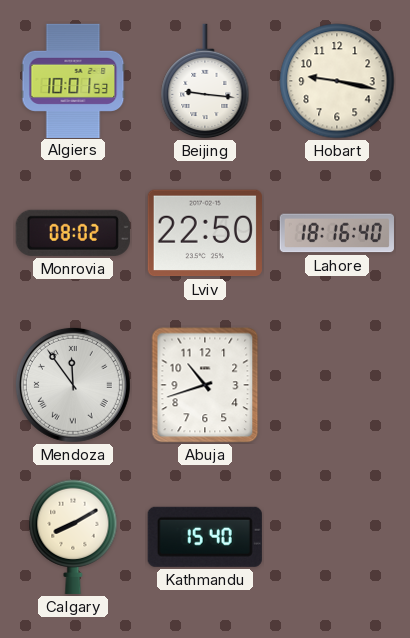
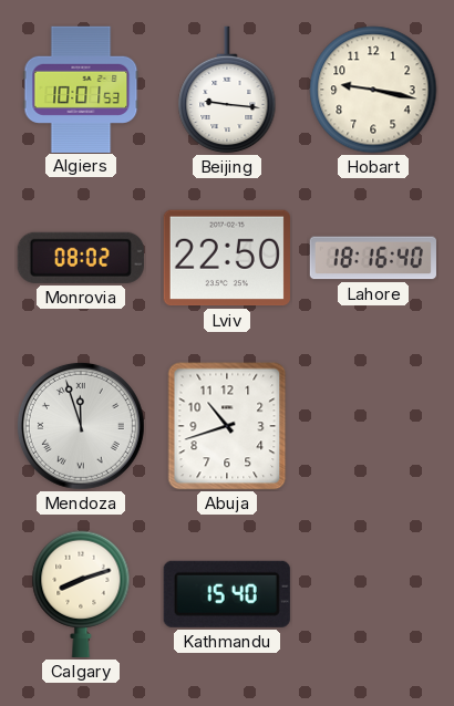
Mendoza: 11:54 -> 11:57 (81, 426)
Calgary: 8:10 -> 8:12 (81, 594)
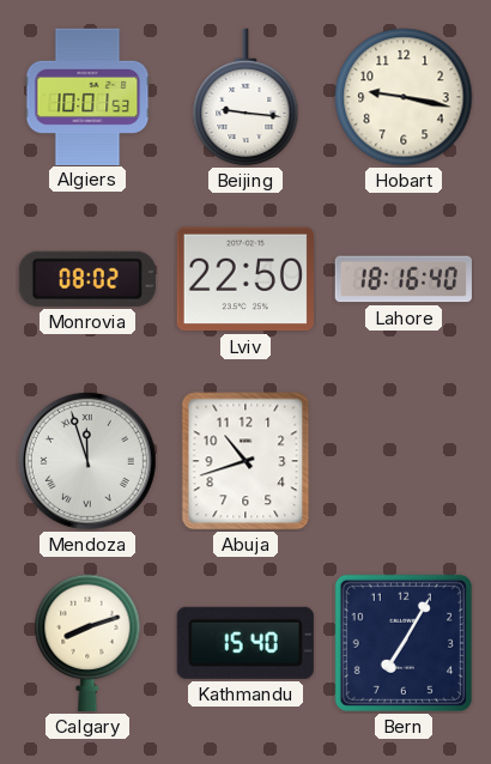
Bern: none -> 7:05 (404, 643)
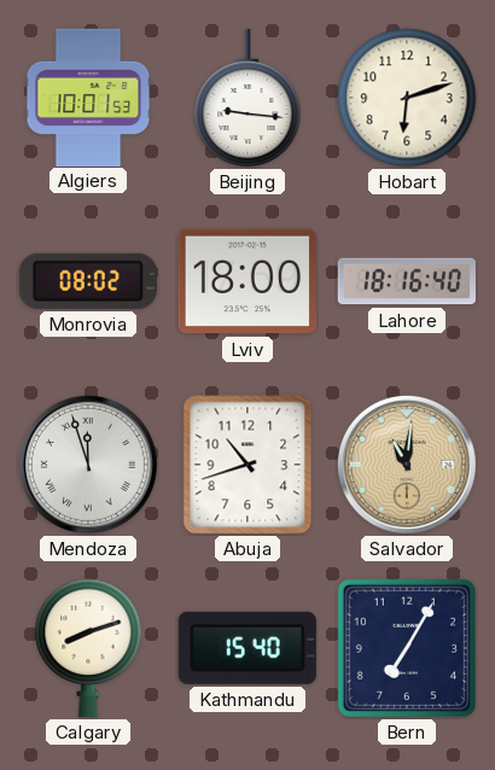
Hobart: 9:17 -> 6:12 (407, 98)
Lviv: 22:50 -> 18:00 (247, 281)
Salvador: none -> 11:01 (407, 465)
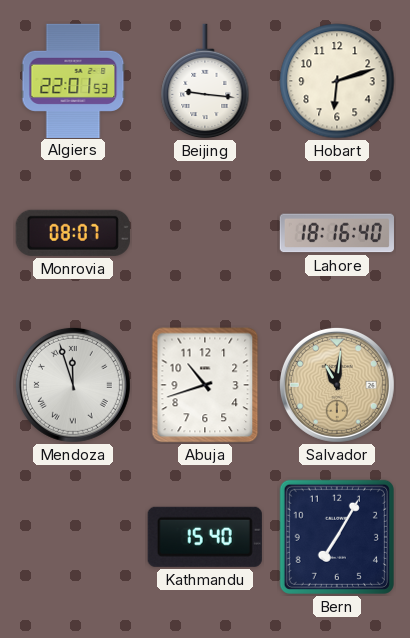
Algiers: 10:01 -> 22:01 (73, 80)
Monrovia: 08:02 -> 08:07 (73, 233)
Lviv: 18:00 -> none (247, 281)
Calgary: 8:12 -> none (88, 648)
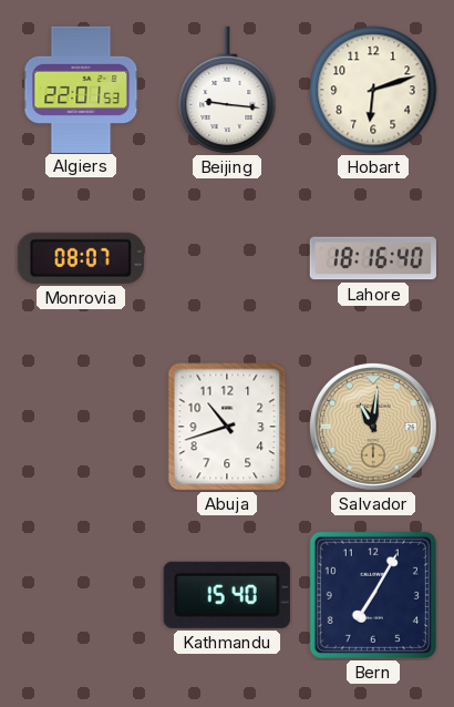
Mendoza: 11:57 -> none (73, 385)
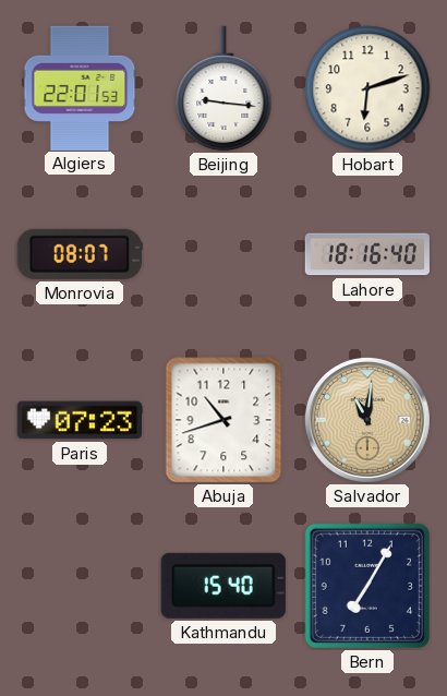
Paris: none -> 07:23 (80, 420)
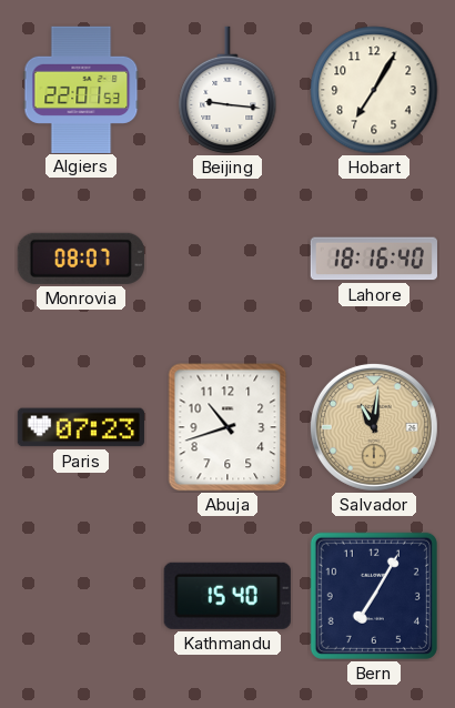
Hobart: 6:12 -> 7:05 (374, 90)
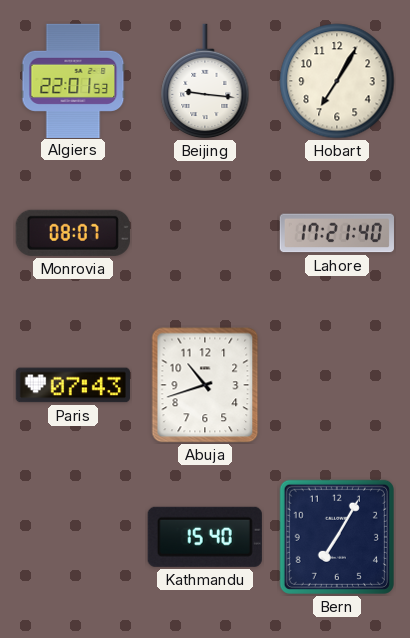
Lahore: 18:16 -> 17:21 (337, 233)
Paris: 07:23 -> 07:43 (73, 385)
Salvador: 11:01 -> none (374, 427)
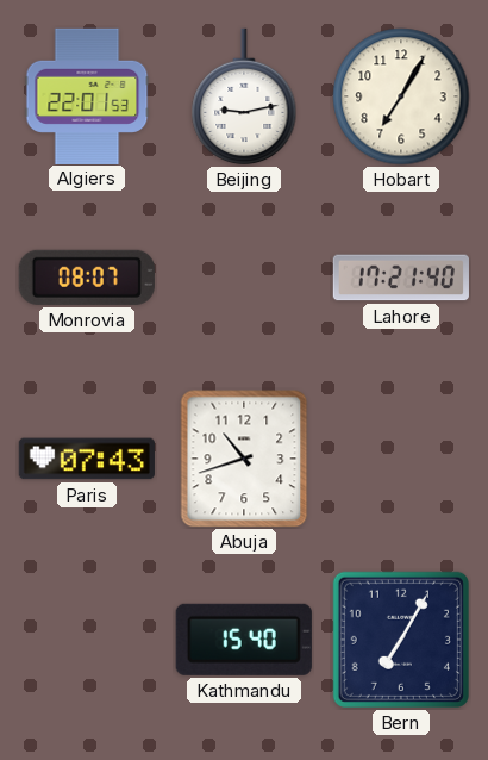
Beijing: 9:16 -> 9:13 (244, 96)
